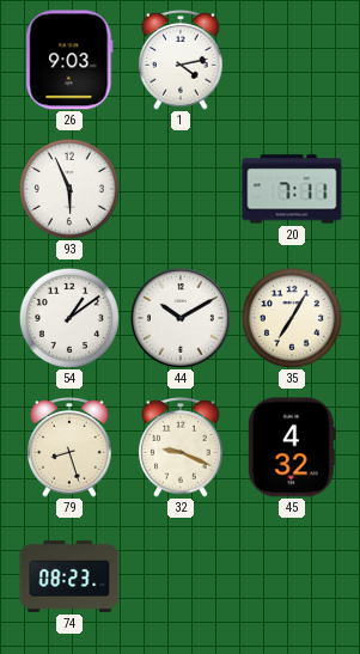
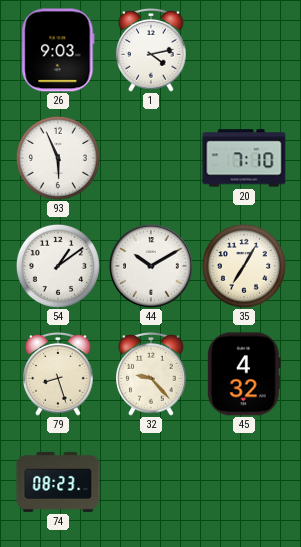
20: 7:11 -> 7:10 (244, 158)
32: 9:19 -> 9:23 (151, 374)
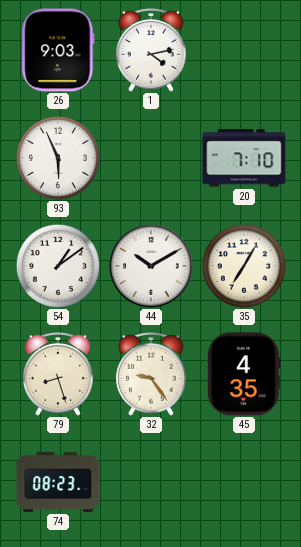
32: 9:23 -> 9:24 (151, 374)
45: 4:32 -> 4:35 (244, 374)
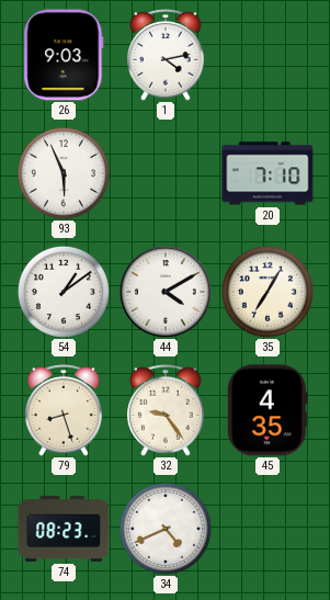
44: 10:10 -> 4:10 (166, 292)
34: none -> 4:41 (166, 529)
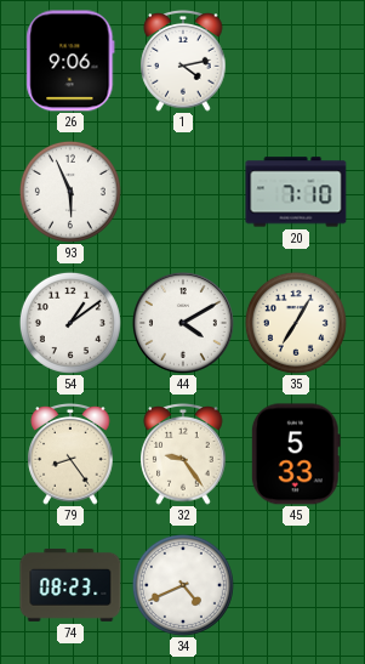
26: 9:03 -> 9:06 (70, 61)
79: 8:27 -> 8:24 (70, 454)
45: 4:35 -> 5:33 (296, 454)
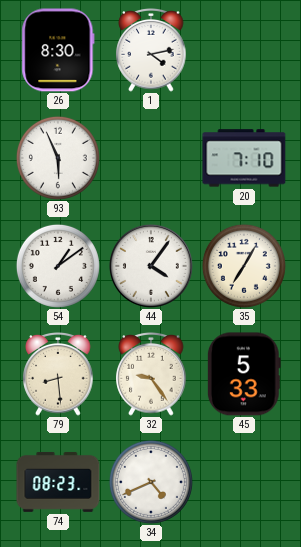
26: 9:06 -> 8:30 (58, 50)
44: 4:10 -> 4:06 (151, 266)
79: 8:24 -> 8:29 (58, 374)
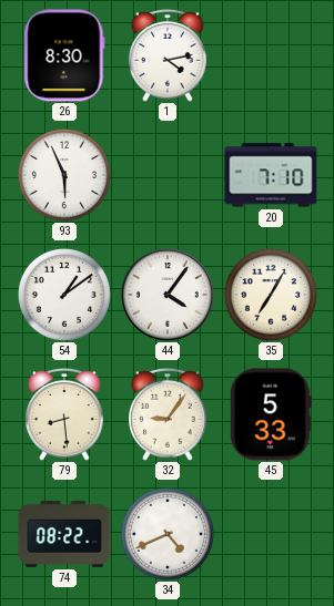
32: 9:24 -> 9:06 (168, 414)
74: 08:23 -> 08:22 (64, 534)
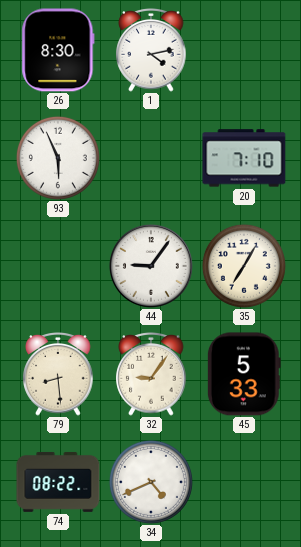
54: 1:09 -> none (64, 295)
44: 4:06 -> 9:06 (151, 266)
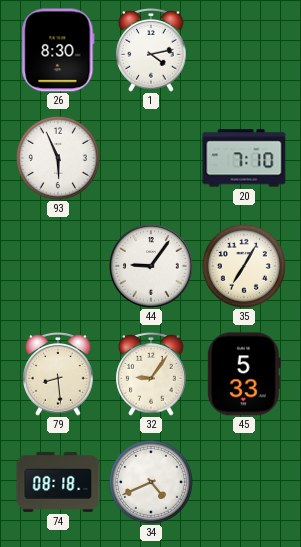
74: 08:22 -> 08:18 (58, 482)
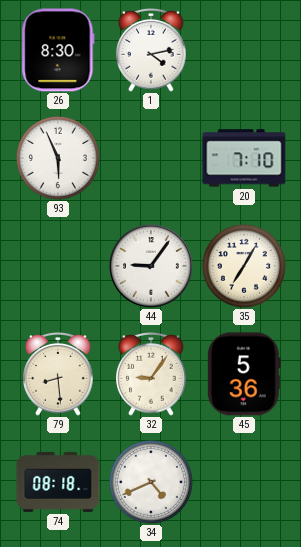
45: 5:33 -> 5:36 (244, 374)
